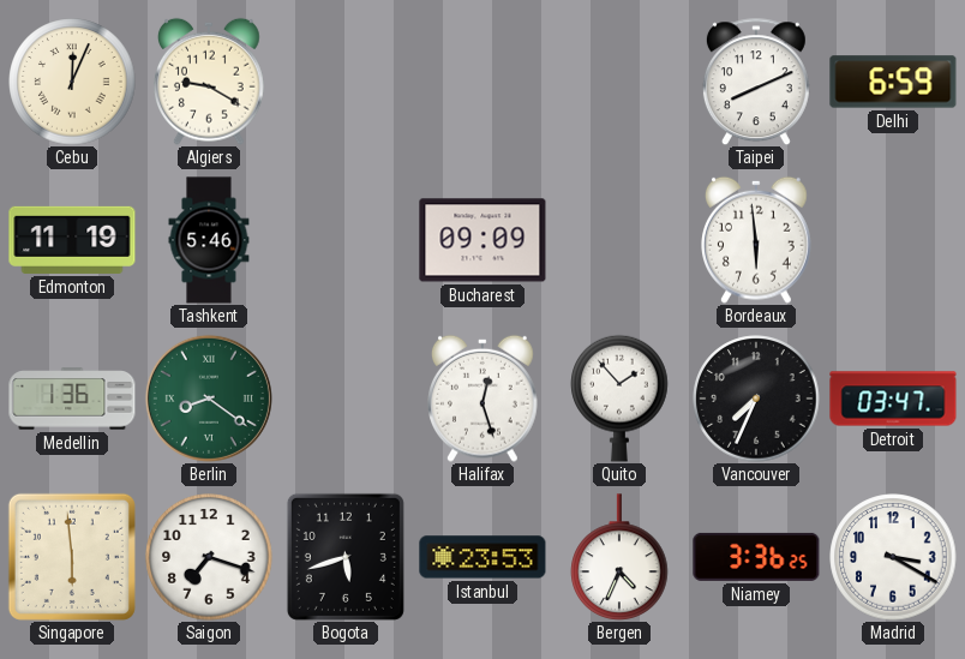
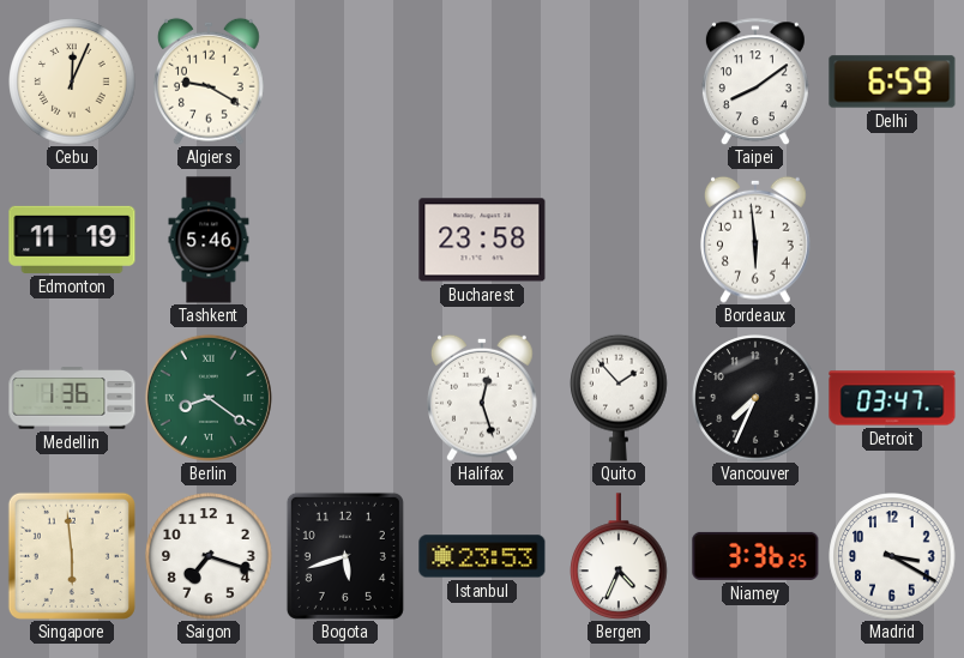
Taipei: 8:11 -> 8:09 (755, 82)
Bucharest: 09:09 -> 23:58 (482, 240)
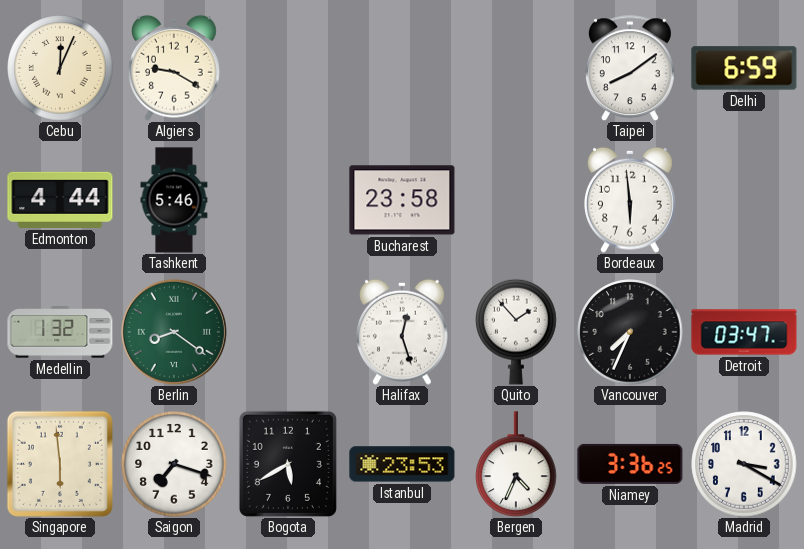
Edmonton: 11:19 -> 4:44 (60, 200)
Medellin: 1:36 -> 1:32 (60, 332)
Bogota: 5:42 -> 5:40 (288, 464)
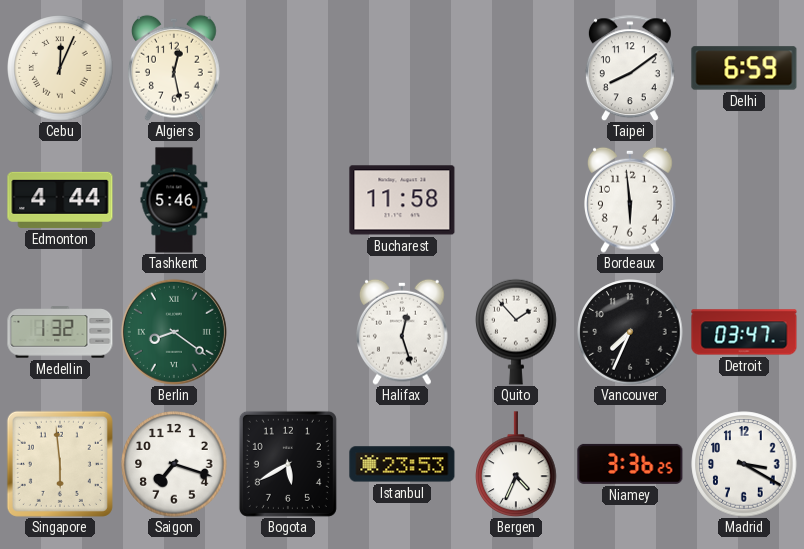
Algiers: 9:20 -> 12:28 (175, 68)
Bucharest: 23:58 -> 11:58 (402, 200)
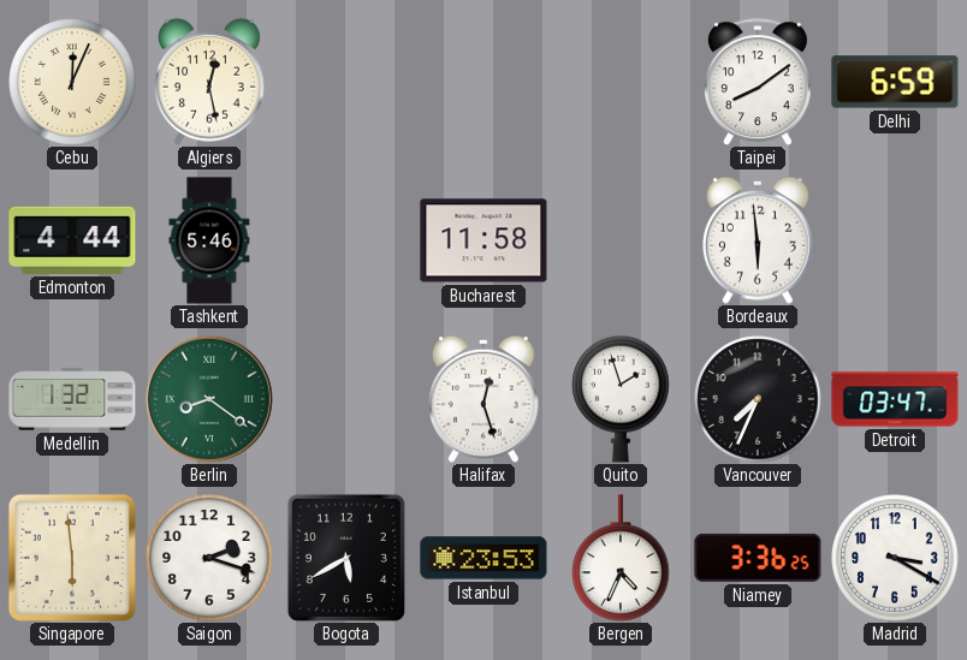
Quito: 1:53 -> 1:57 (621, 399)
Saigon: 7:18 -> 2:18 (209, 558)
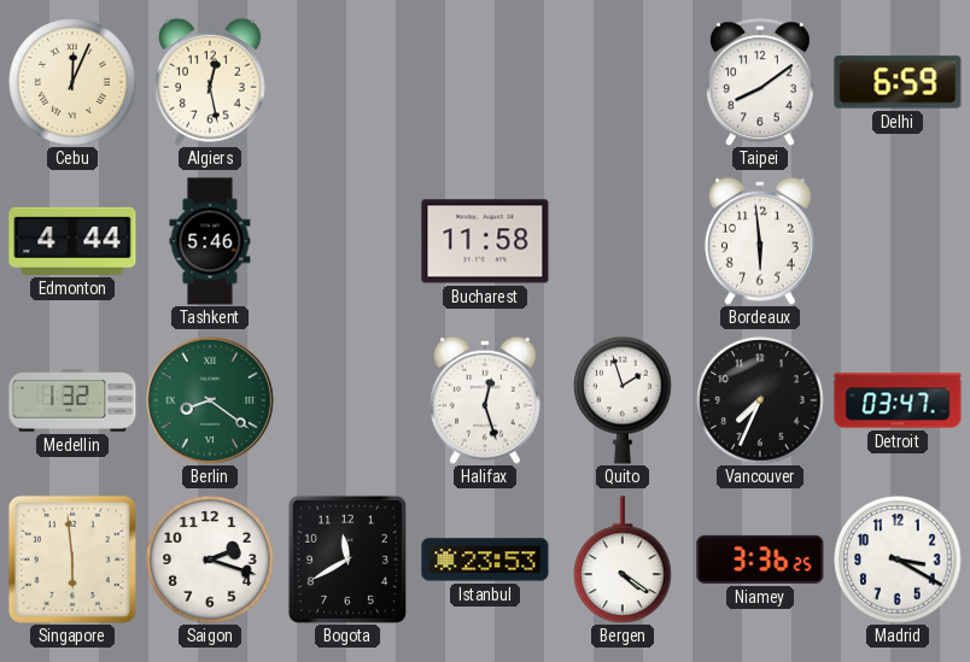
Bogota: 5:40 -> 11:40 (347, 560)
Bergen: 4:34 -> 4:21 (623, 560)
